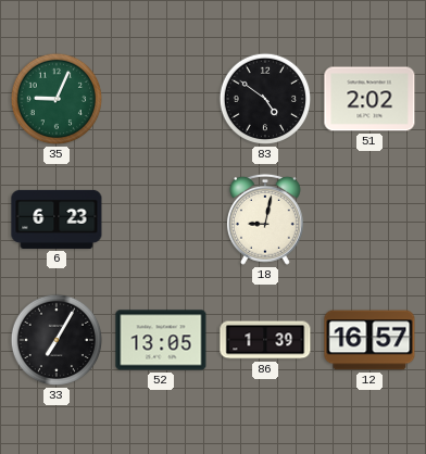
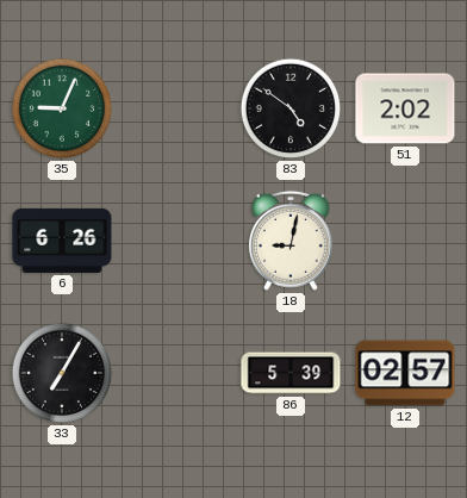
6: 6:23 -> 6:26 (62, 241)
52: 13:05 -> none (161, 340)
86: 1:39 -> 5:39 (291, 373)
12: 16:57 -> 02:57 (405, 373)
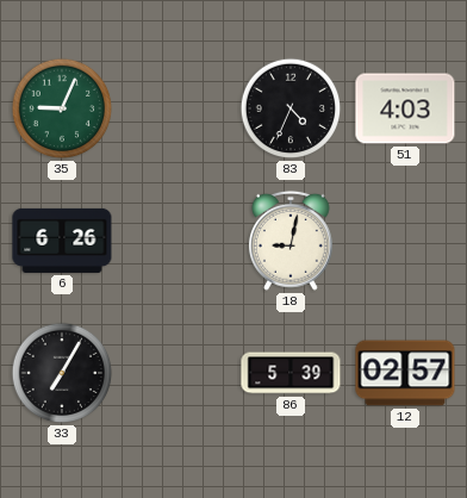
83: 4:51 -> 4:34 (291, 108)
51: 2:02 -> 4:03 (405, 108)
